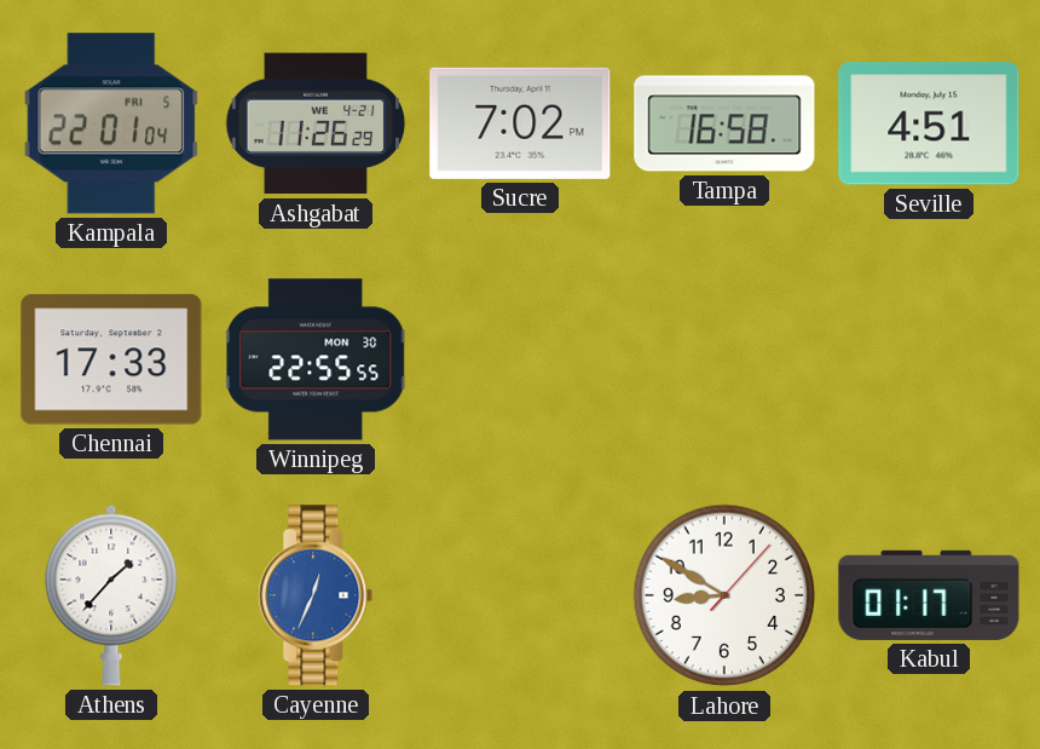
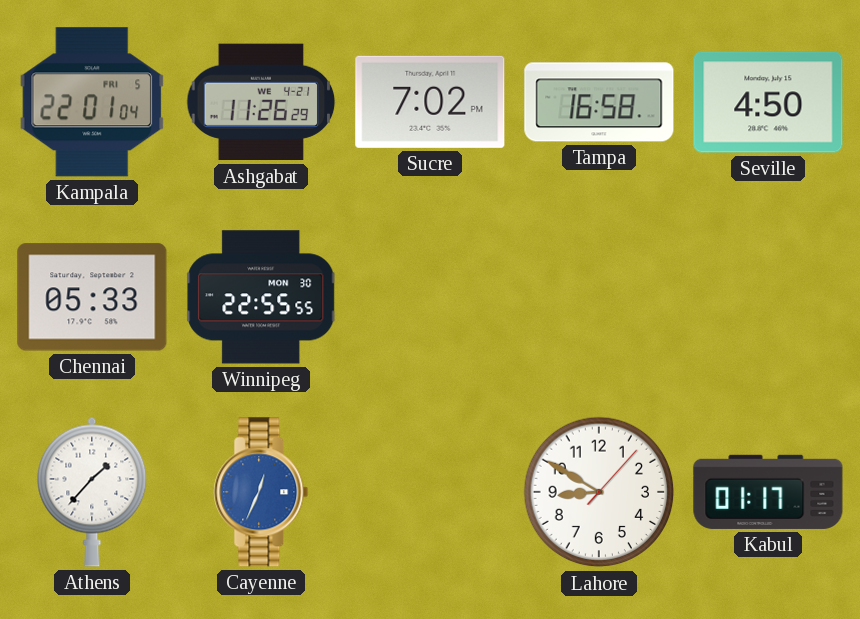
Seville: 4:51 -> 4:50 (768, 102)
Chennai: 17:33 -> 05:33 (92, 297)
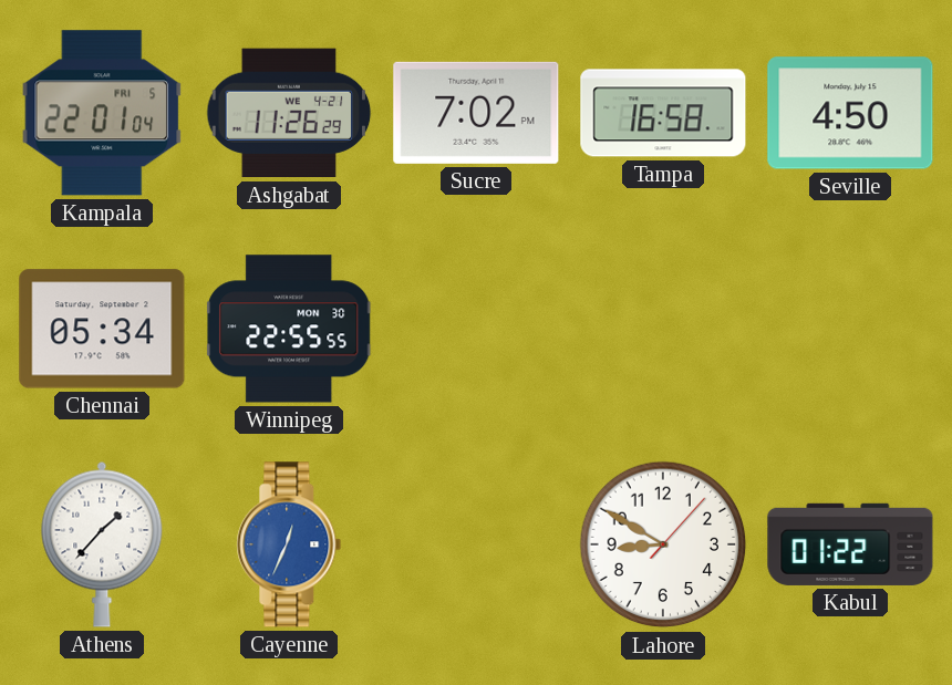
Chennai: 05:33 -> 05:34 (102, 329)
Kabul: 01:17 -> 01:22 (850, 544)
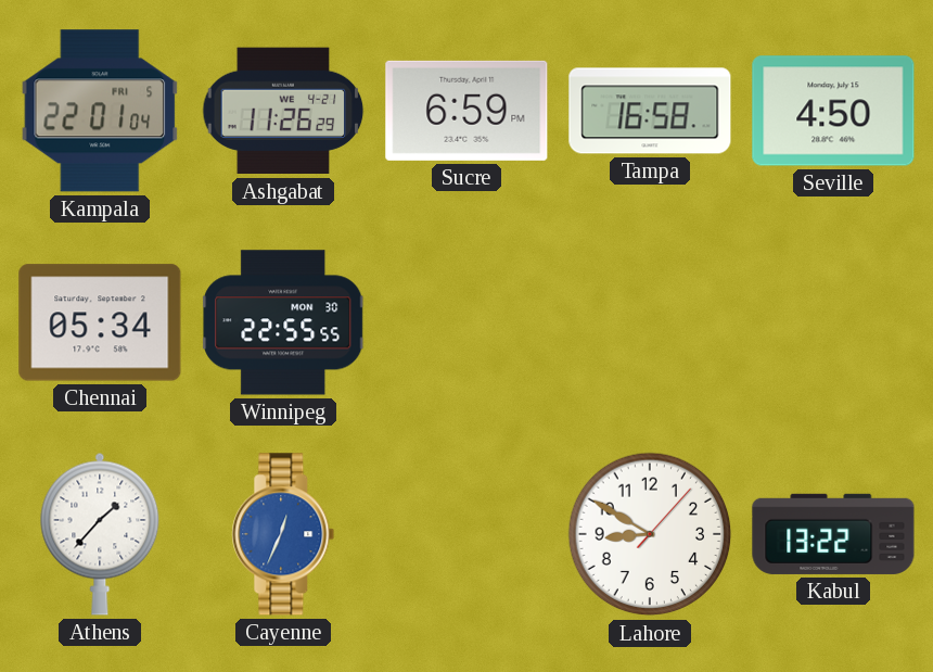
Sucre: 7:02 -> 6:59 (467, 111)
Kabul: 01:22 -> 13:22 (833, 534)
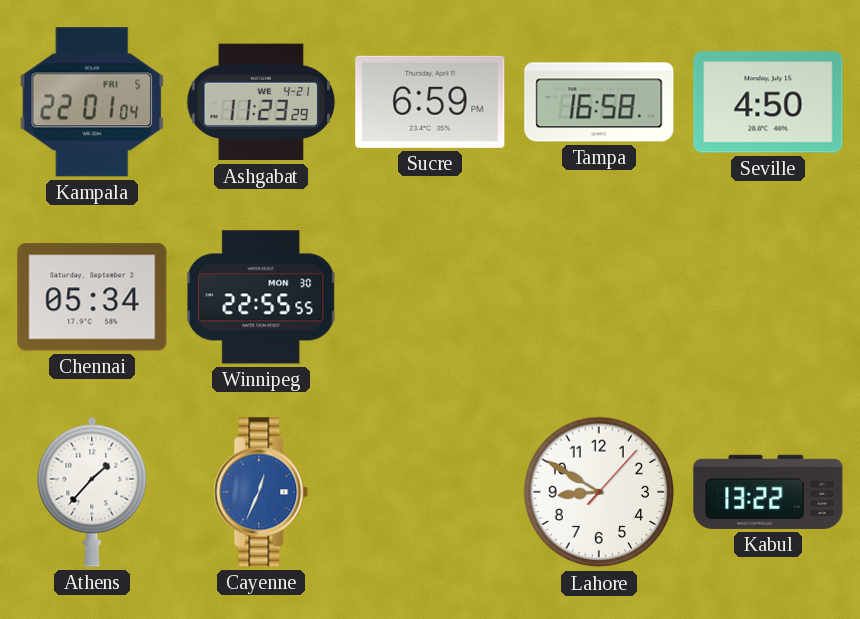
Ashgabat: 11:26 -> 11:23 (261, 102)
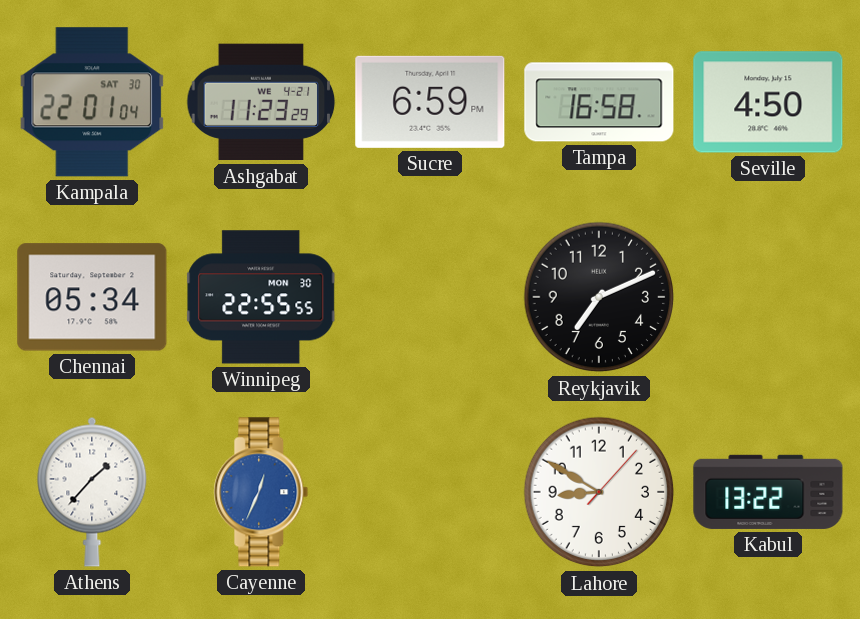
Kampala date: FRI 5 -> SAT 30 (92, 102)
Reykjavik: none -> 7:11 (599, 297)
